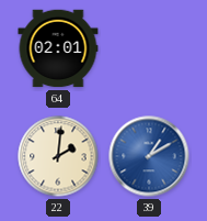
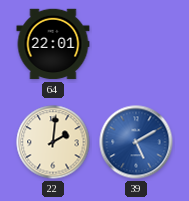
64: 02:01 -> 22:01 (53, 44)
39: 1:10 -> 5:10 (136, 142)
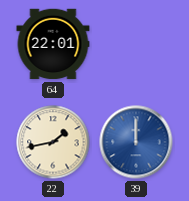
22: 2:01 -> 1:43 (53, 142)
39: 5:10 -> 12:00 (136, 142)
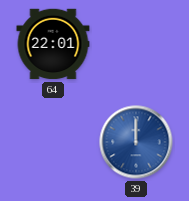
22: 1:43 -> none (53, 142)
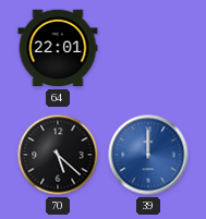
70: none -> 5:22 (58, 155)
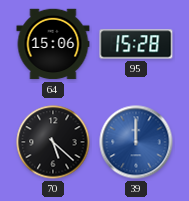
64: 22:01 -> 15:06 (53, 44)
95: none -> 15:28 (136, 44)
